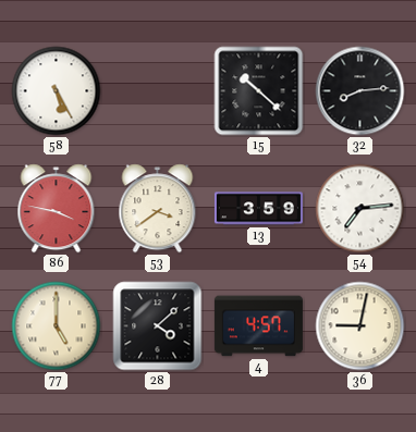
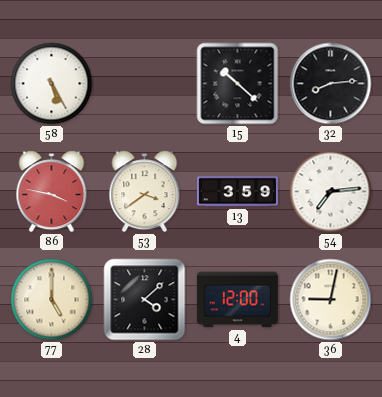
4: 4:57 -> 12:00 (237, 300)
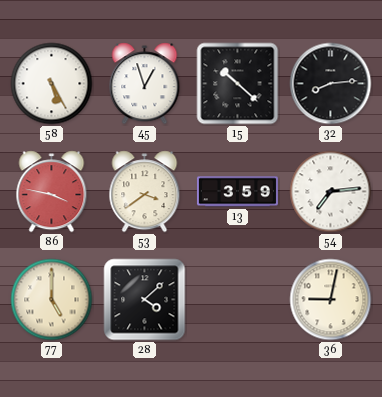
45: none -> 12:57 (145, 84)
4: 12:00 -> none (237, 300)
